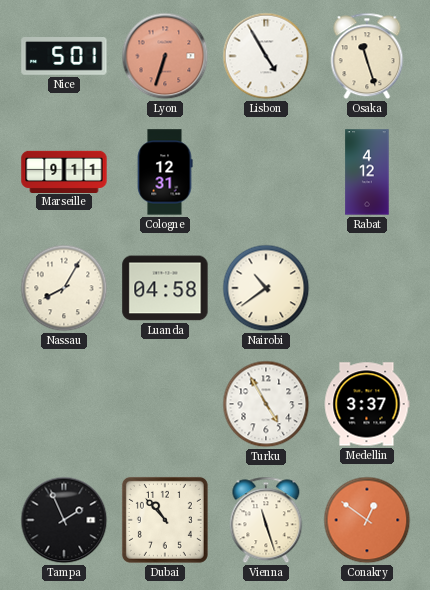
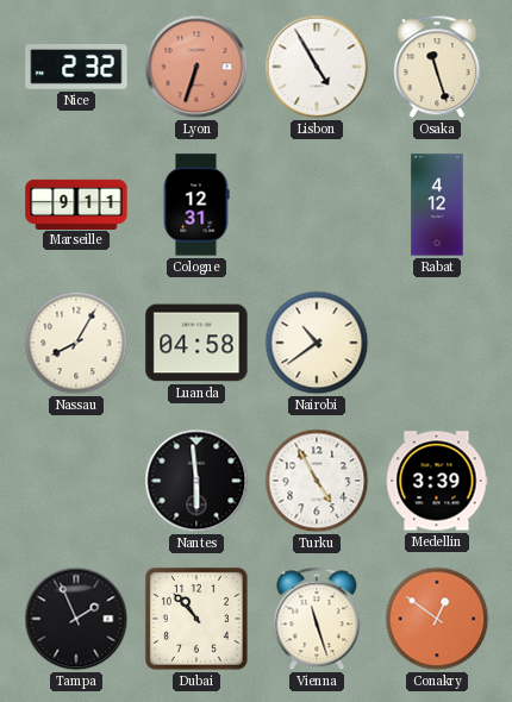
Nice: 5:01 -> 2:32 (76, 67)
Nantes: none -> 5:59 (196, 481)
Medellin: 3:37 -> 3:39 (437, 481)
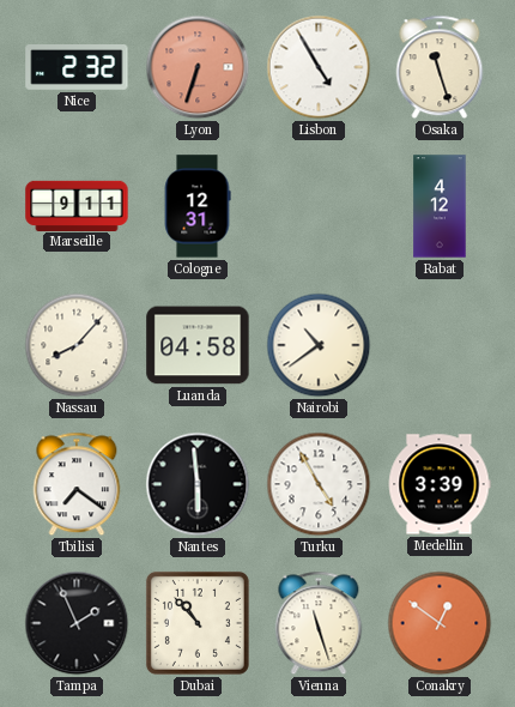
Nassau: 8:05 -> 8:07 (77, 345)
Tbilisi: none -> 7:21 (77, 484)
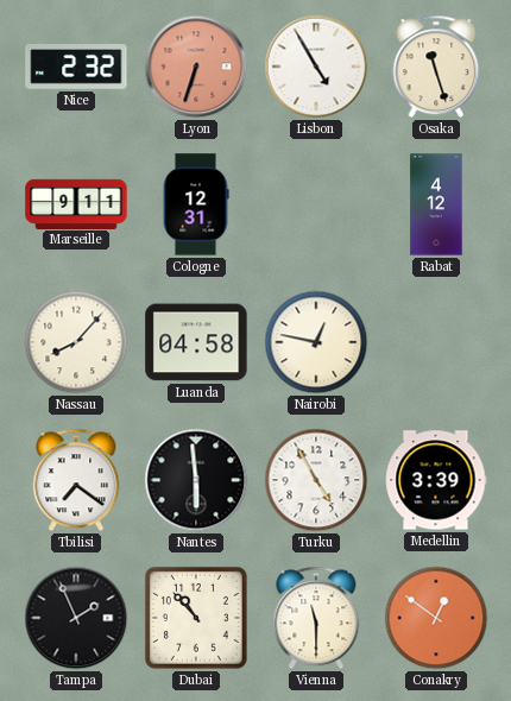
Nairobi: 10:39 -> 12:47 (316, 342)
Vienna: 11:27 -> 11:30 (316, 618)
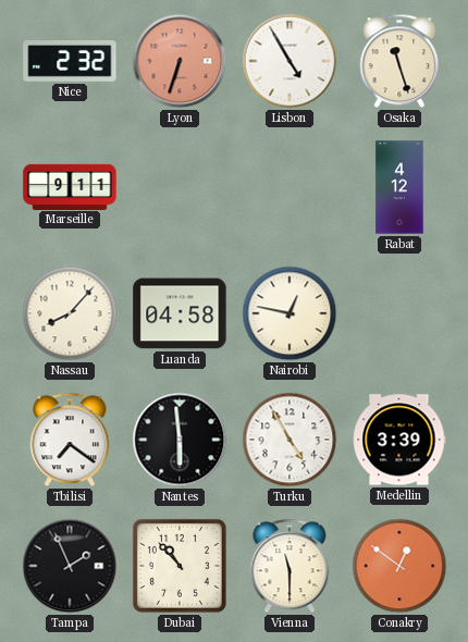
Cologne: 12:31 -> none (196, 204)
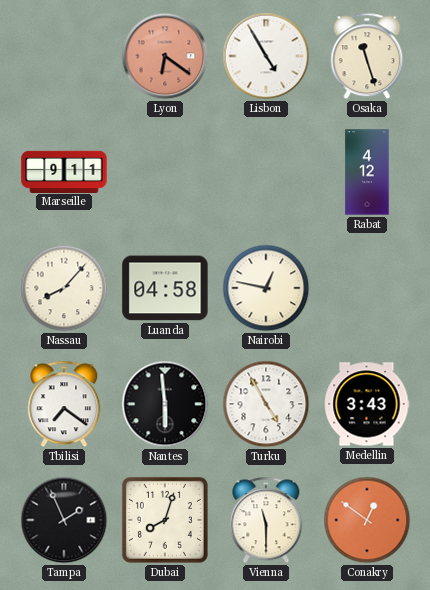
Nice: 2:32 -> none (70, 61)
Lyon: 6:33 -> 6:21 (165, 56)
Medellin: 3:39 -> 3:43 (367, 404)
Dubai: 10:53 -> 8:03 (165, 520)
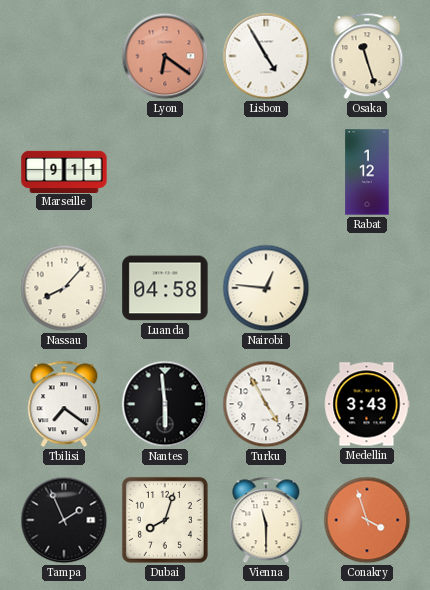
Rabat: 4:12 -> 1:12 (367, 172)
Nairobi: 12:47 -> 12:46 (266, 288)
Conakry: 12:51 -> 3:57 (367, 520)
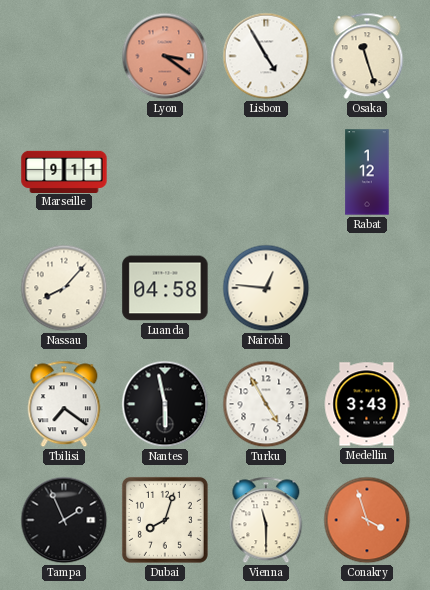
Lyon: 6:21 -> 3:21 (165, 56)
Nantes: 5:59 -> 5:58 (165, 404)
